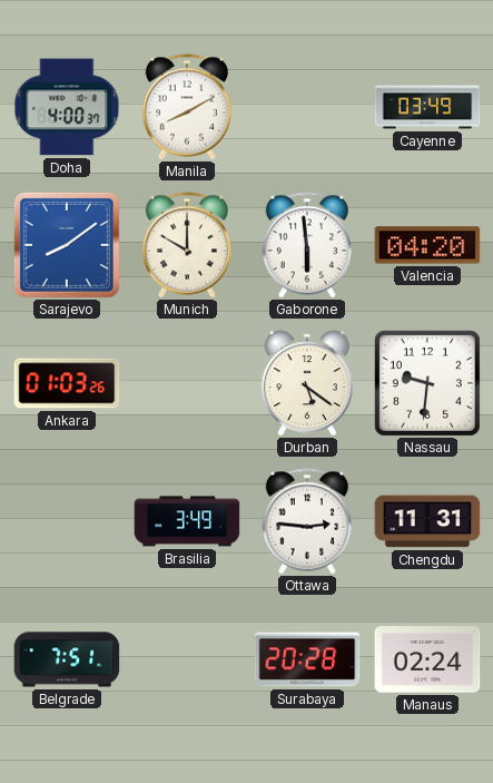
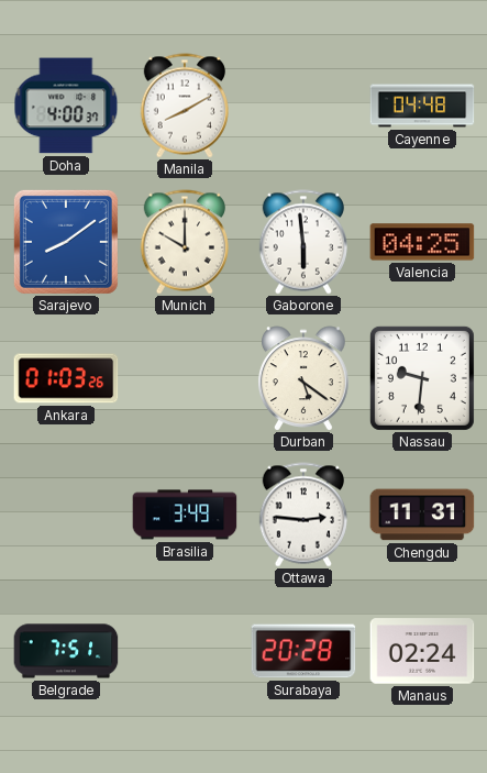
Cayenne: 03:49 -> 04:48 (422, 106)
Valencia: 04:20 -> 04:25 (422, 242)
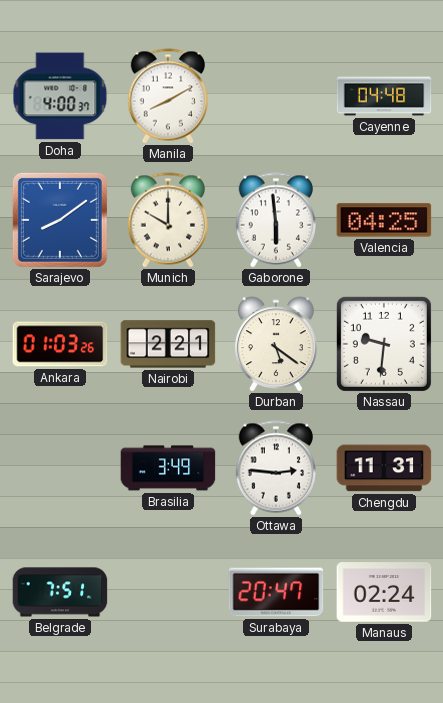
Nairobi: none -> 2:21 (168, 344)
Surabaya: 20:28 -> 20:47 (276, 592)
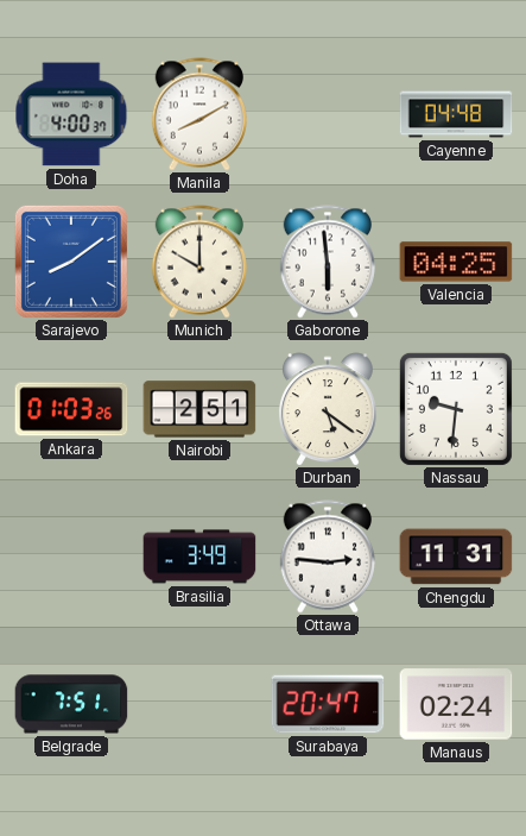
Nairobi: 2:21 -> 2:51 (199, 409)
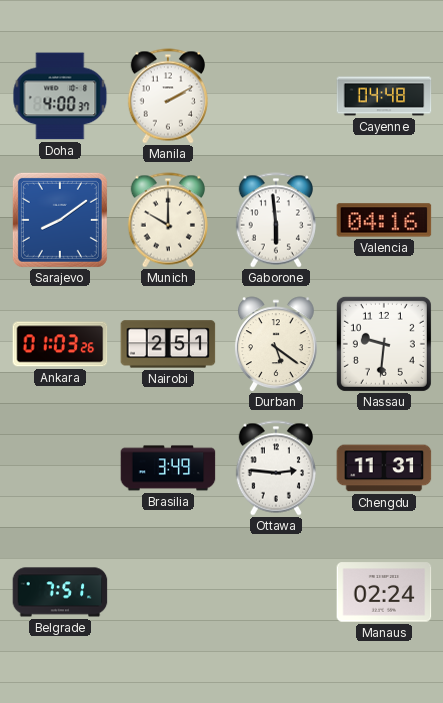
Manila: 8:10 -> 2:10 (168, 96)
Valencia: 04:25 -> 04:16 (384, 220)
Surabaya: 20:47 -> none (328, 704)
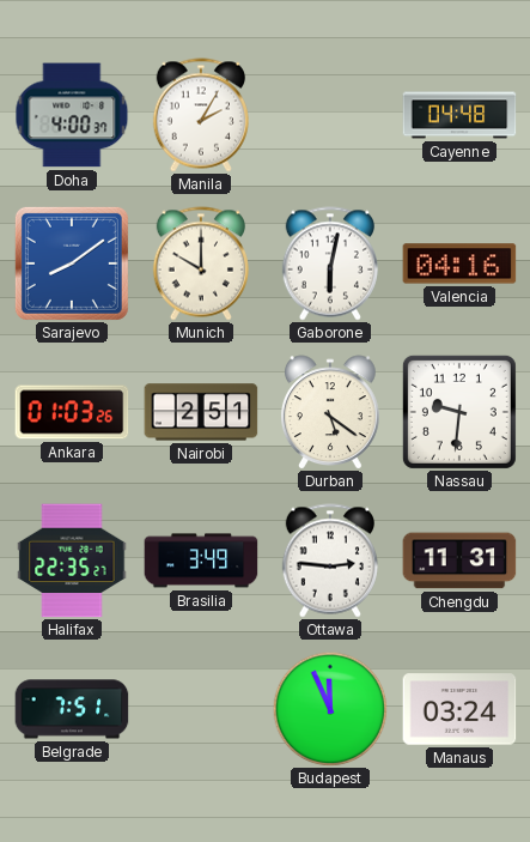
Manila: 2:10 -> 2:05 (201, 115)
Gaborone: 5:59 -> 6:02 (330, 263)
Halifax: none -> 22:35 (72, 561)
Budapest: none -> 11:56 (330, 709)
Manaus: 02:24 -> 03:24 (459, 709)
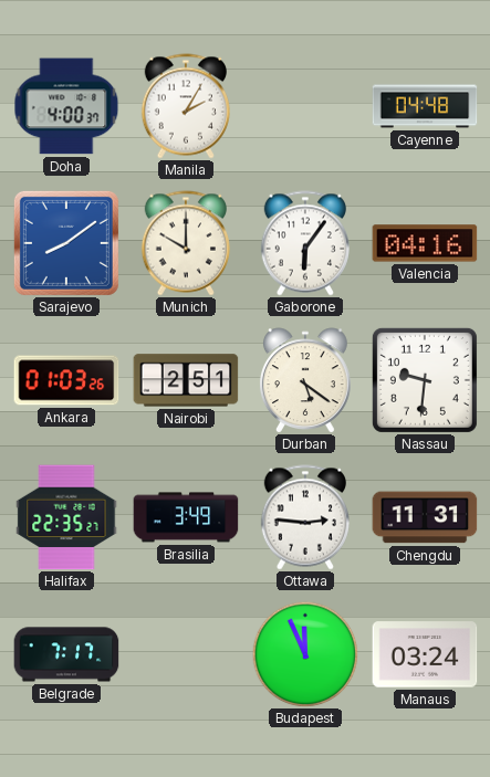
Gaborone: 6:02 -> 6:06 (305, 243)
Belgrade: 7:51 -> 7:17 (66, 654)
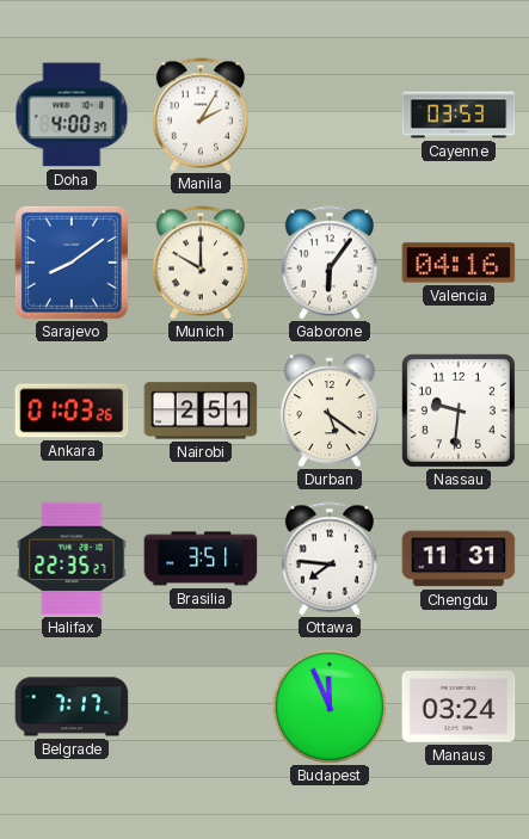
Cayenne: 04:48 -> 03:53 (459, 115)
Brasilia: 3:49 -> 3:51 (201, 559)
Ottawa: 2:46 -> 7:46 (330, 559)
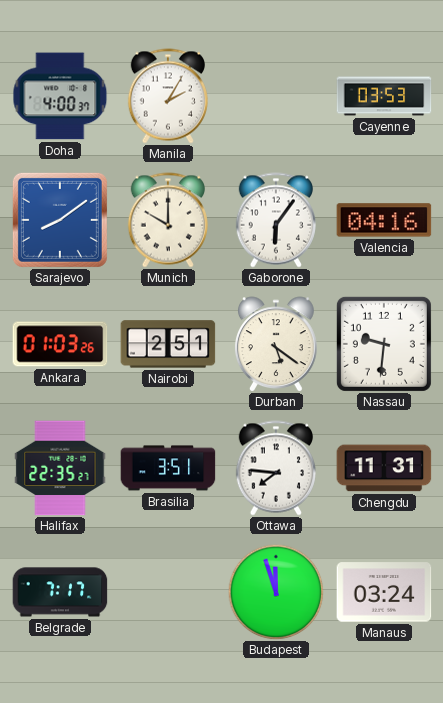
Budapest: 11:56 -> 11:57 (276, 592)
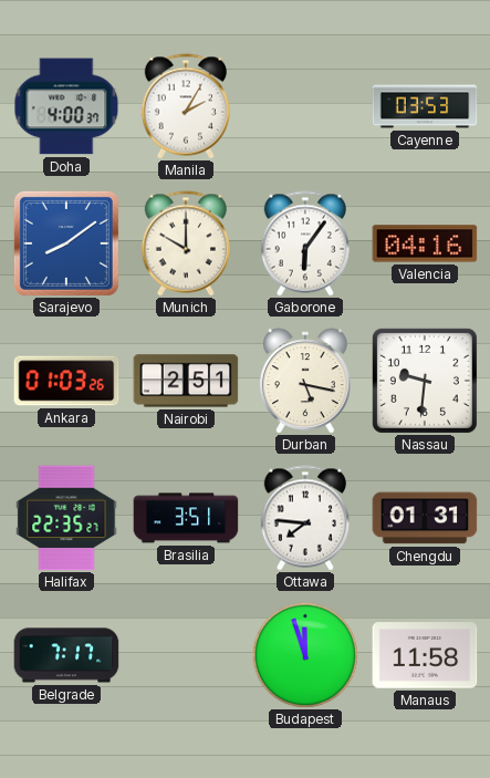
Durban: 5:21 -> 5:17 (305, 381)
Chengdu: 11:31 -> 01:31 (425, 518)
Manaus: 03:24 -> 11:58 (425, 655)
